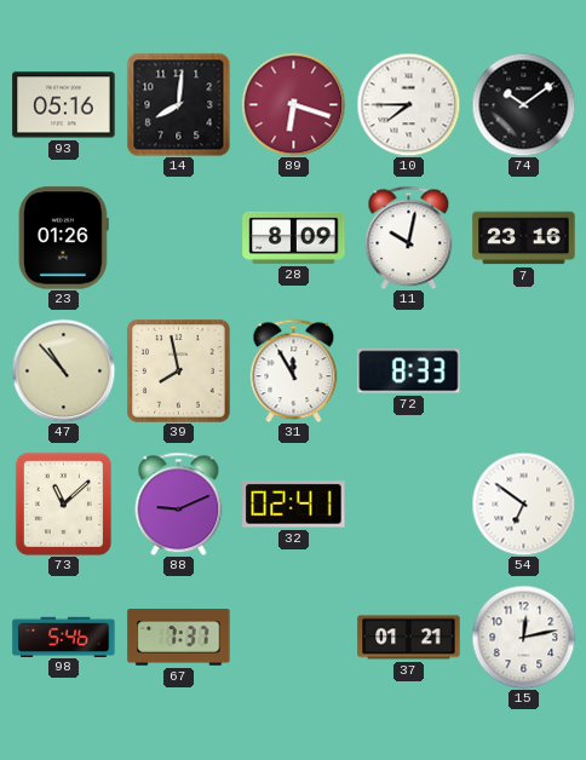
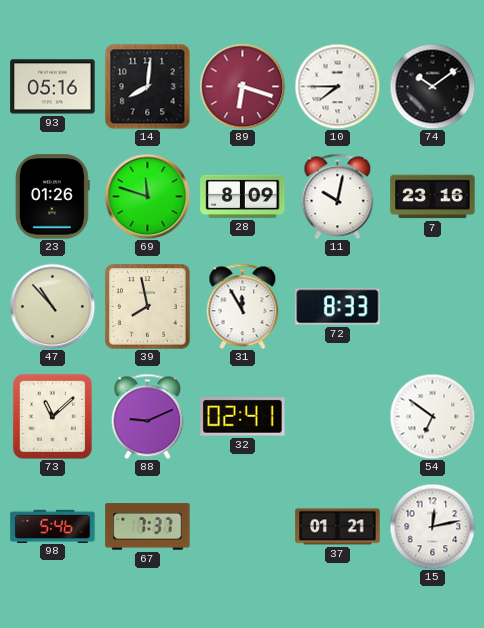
69: none -> 11:48 (147, 196)
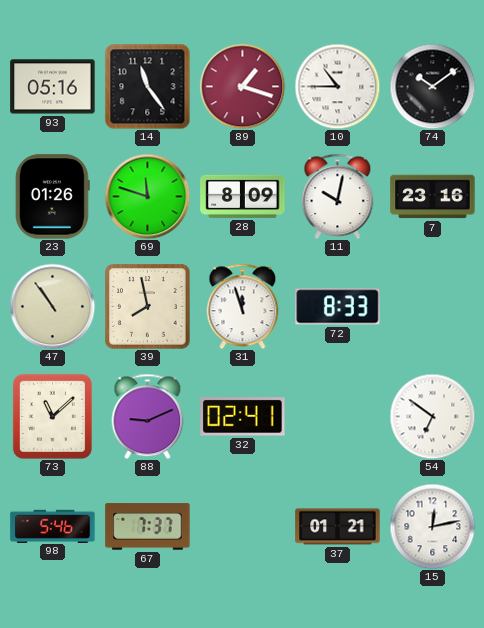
14: 8:01 -> 11:24 (147, 86)
89: 6:18 -> 1:18 (242, 86)
10: 7:45 -> 10:45 (337, 86)
47: 10:53 -> 10:54 (52, 306)
31: 11:55 -> 11:57 (243, 306)
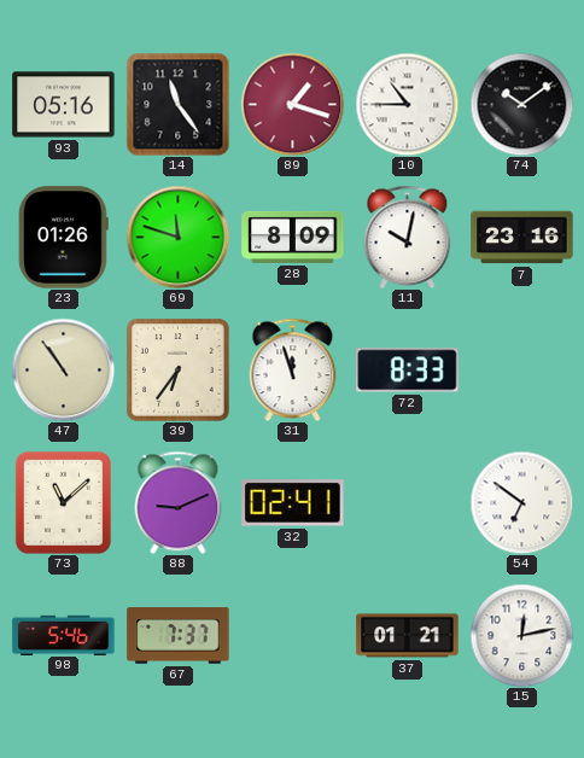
39: 7:58 -> 6:36 (179, 371)
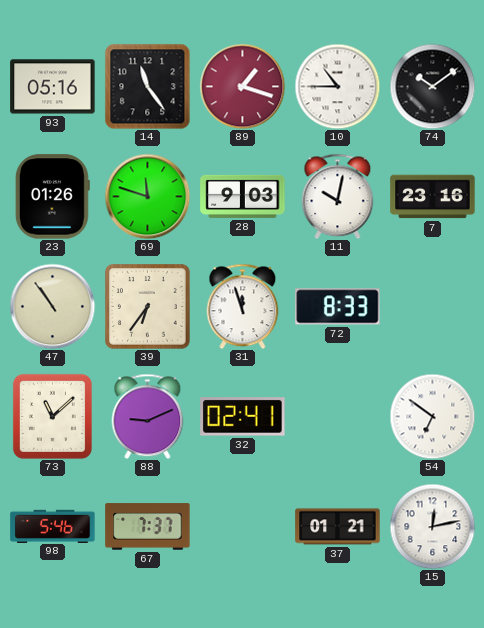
28: 8:09 -> 9:03 (243, 196)
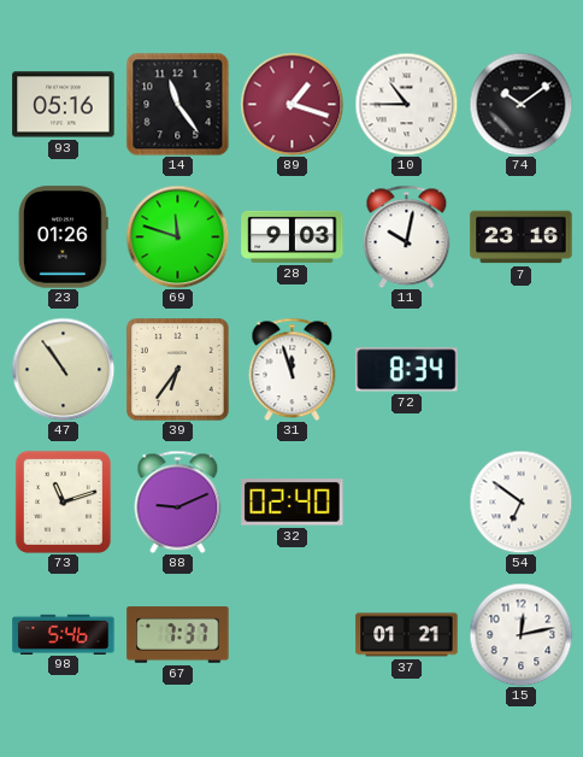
72: 8:33 -> 8:34 (407, 370)
73: 11:08 -> 11:12 (63, 501)
32: 02:41 -> 02:40 (293, 503)
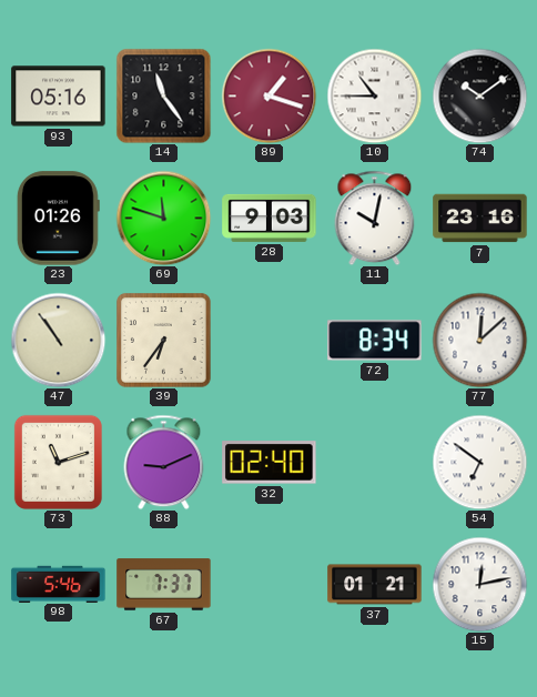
31: 11:57 -> none (293, 369)
77: none -> 12:08 (479, 340)
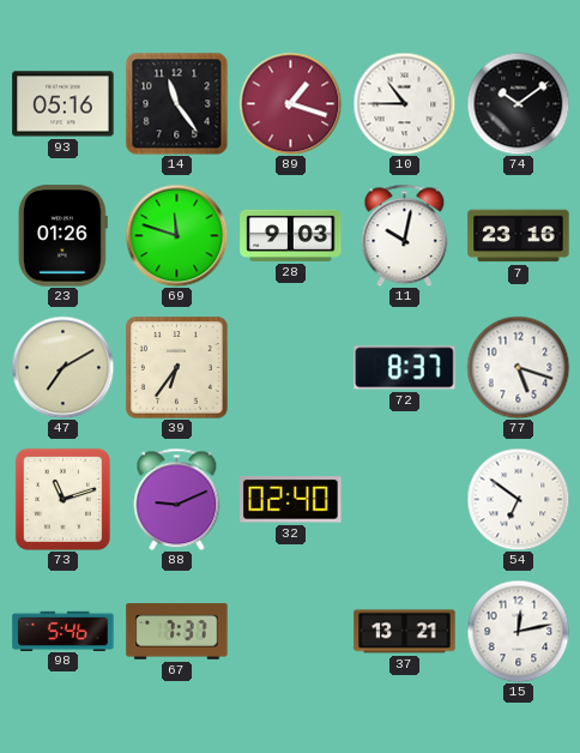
47: 10:54 -> 7:10 (62, 367)
72: 8:34 -> 8:37 (405, 368)
77: 12:08 -> 5:18 (518, 367)
37: 01:21 -> 13:21 (405, 632)
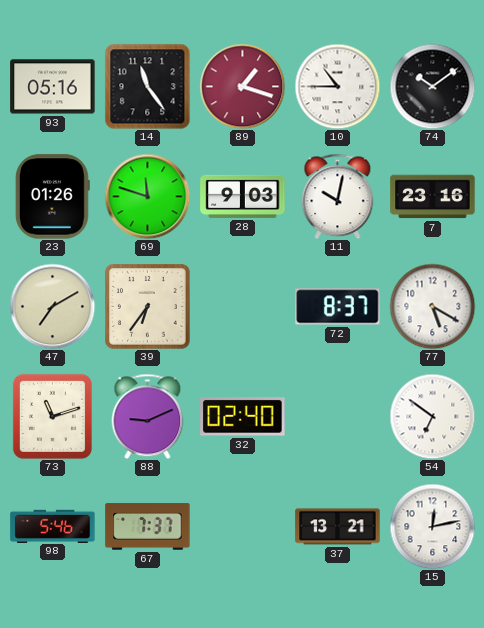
77: 5:18 -> 5:20 (432, 306)
